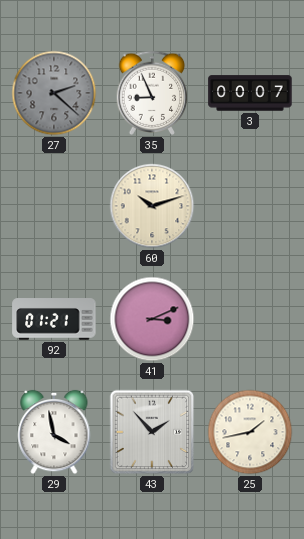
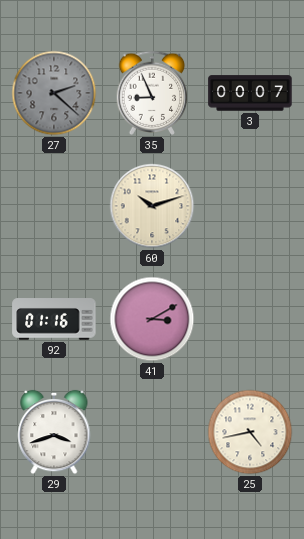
92: 01:21 -> 01:16 (54, 319)
41: 3:11 -> 3:10 (152, 319)
29: 3:58 -> 3:42 (54, 432)
43: 1:53 -> none (152, 432)
25: 1:43 -> 4:43 (250, 432)
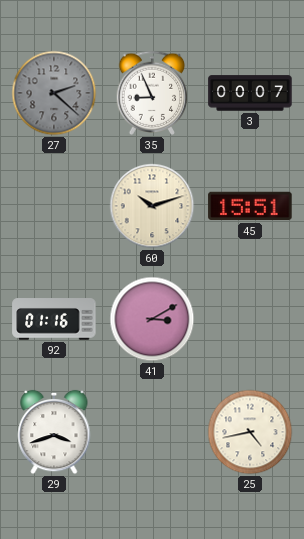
45: none -> 15:51 (250, 206)
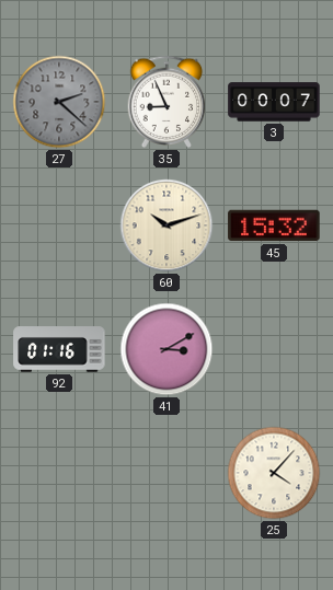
45: 15:51 -> 15:32 (274, 225)
29: 3:42 -> none (54, 432)
25: 4:43 -> 4:07 (274, 473)
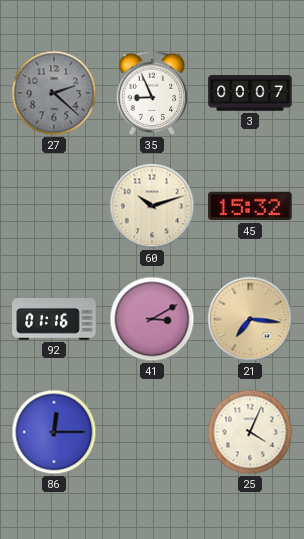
21: none -> 7:16 (250, 319)
86: none -> 12:15 (54, 432)
25: 4:07 -> 4:04 (250, 432)
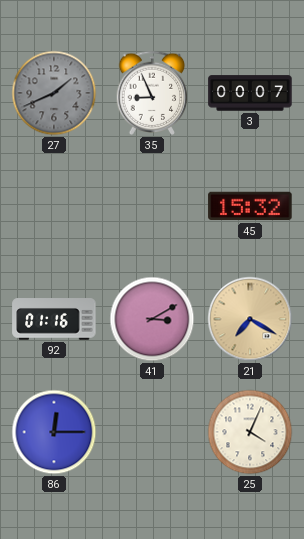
27: 2:22 -> 1:41 (54, 93)
60: 10:12 -> none (152, 206)
21: 7:16 -> 7:20 (250, 319)
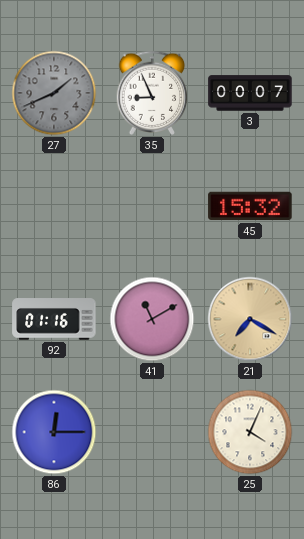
41: 3:10 -> 11:10 (152, 319)
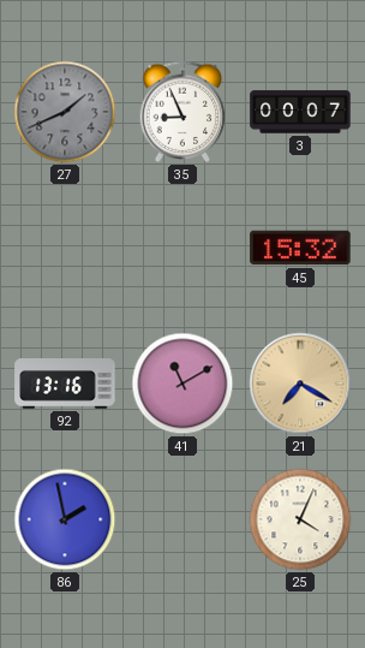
92: 01:16 -> 13:16 (65, 384)
86: 12:15 -> 1:58 (65, 519)
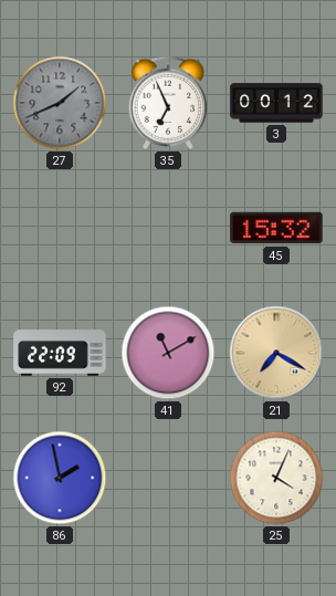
35: 8:56 -> 6:56 (168, 103)
3: 00:07 -> 00:12 (276, 103)
92: 13:16 -> 22:09 (60, 353)
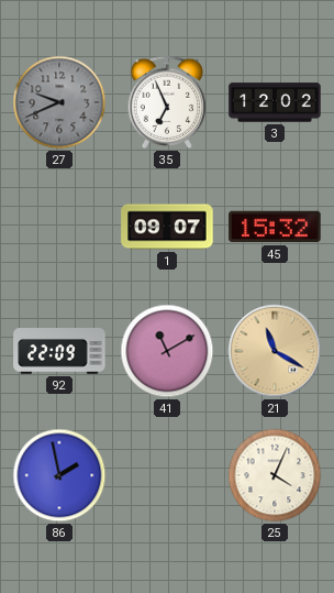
27: 1:41 -> 9:41 (59, 102)
3: 00:12 -> 12:02 (275, 102)
1: none -> 09:07 (167, 227)
21: 7:20 -> 11:20 (275, 351)
